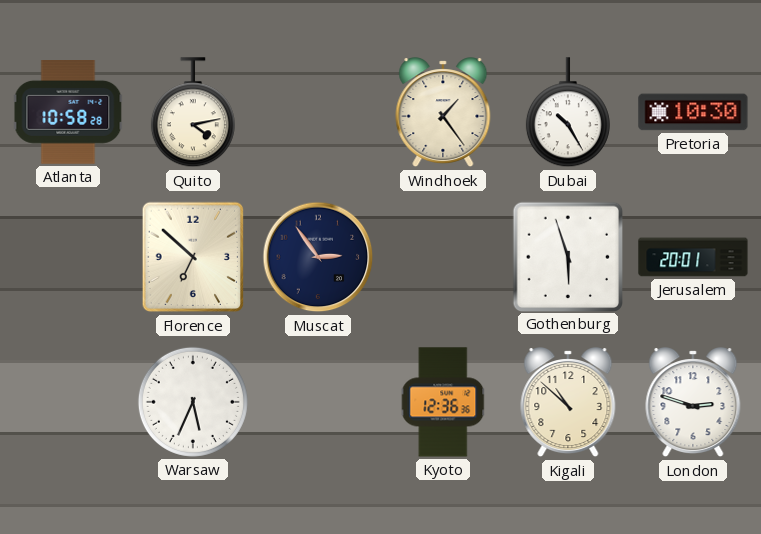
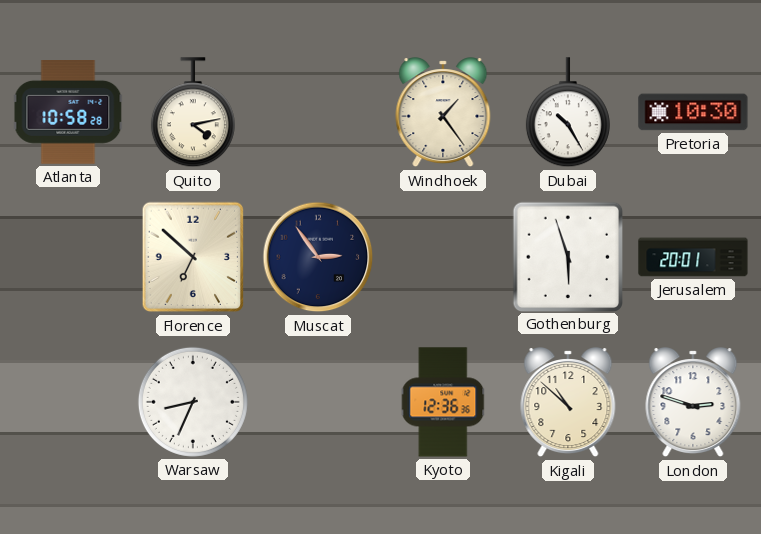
Warsaw: 5:34 -> 8:34 (193, 402)
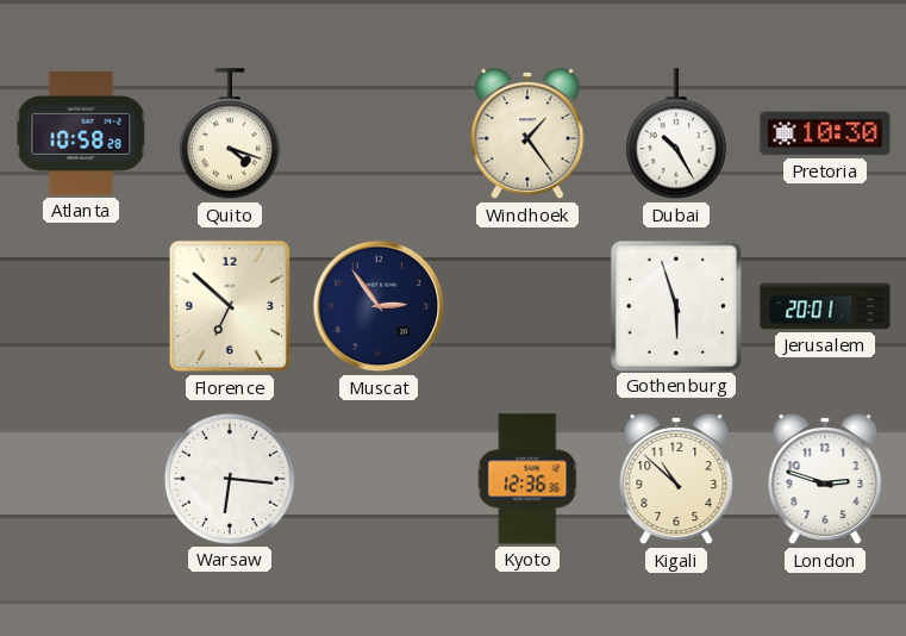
Quito: 4:13 -> 4:18 (230, 135)
Warsaw: 8:34 -> 6:16 (230, 479)
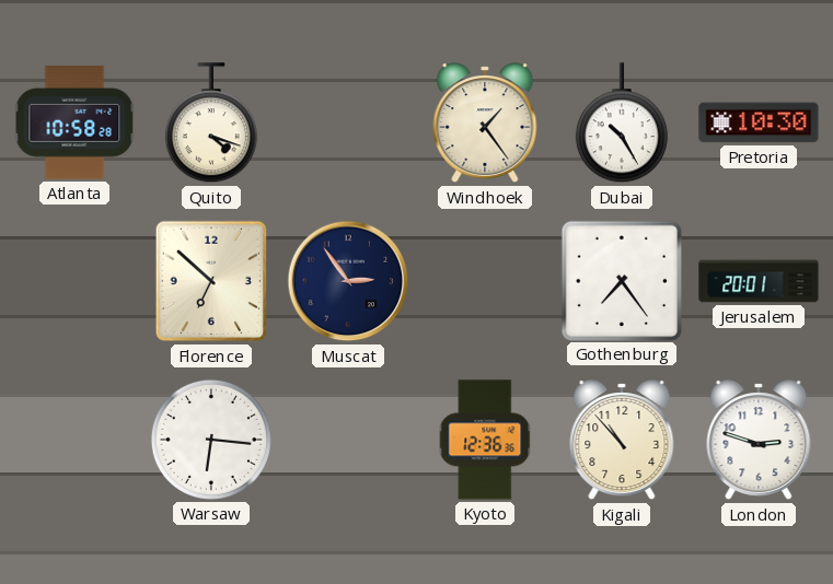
Gothenburg: 5:57 -> 7:24 (621, 280)
Kigali: 10:52 -> 10:53 (622, 441)
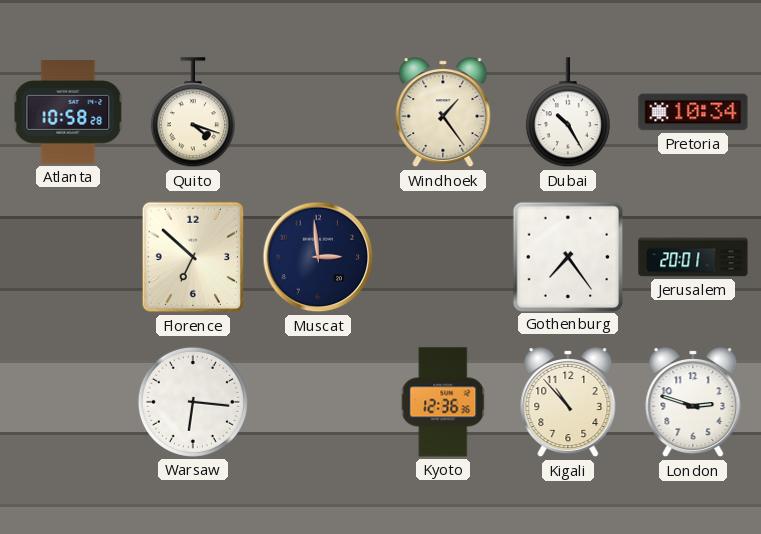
Pretoria: 10:30 -> 10:34 (693, 112)
Muscat: 2:54 -> 2:59 (318, 257)
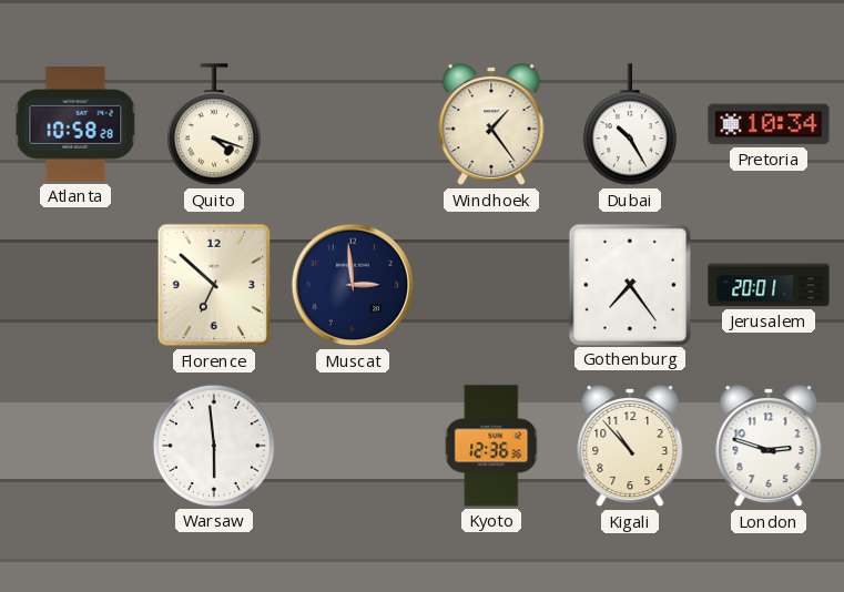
Warsaw: 6:16 -> 5:59 (214, 446)
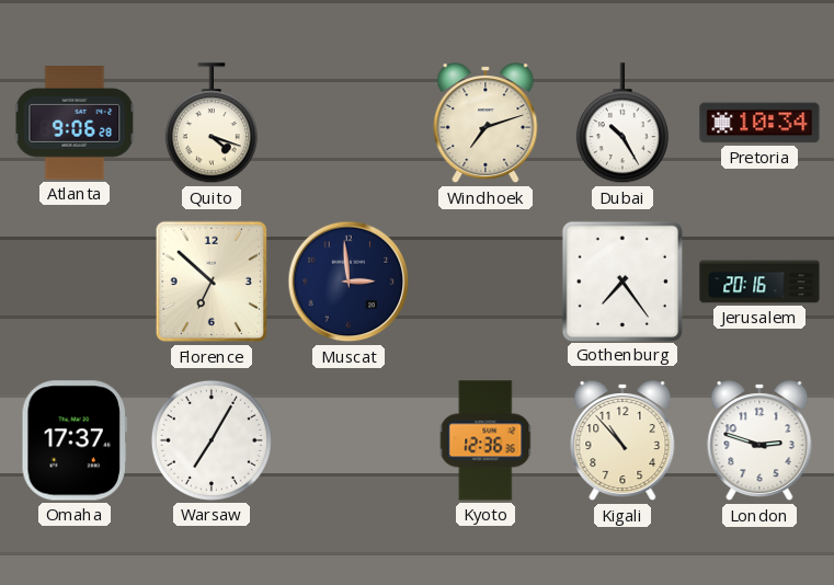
Atlanta: 10:58 -> 9:06 (75, 124)
Windhoek: 1:24 -> 7:12 (485, 124)
Jerusalem: 20:01 -> 20:16 (759, 282)
Omaha: none -> 17:37 (75, 440)
Warsaw: 5:59 -> 7:05 (212, 440)
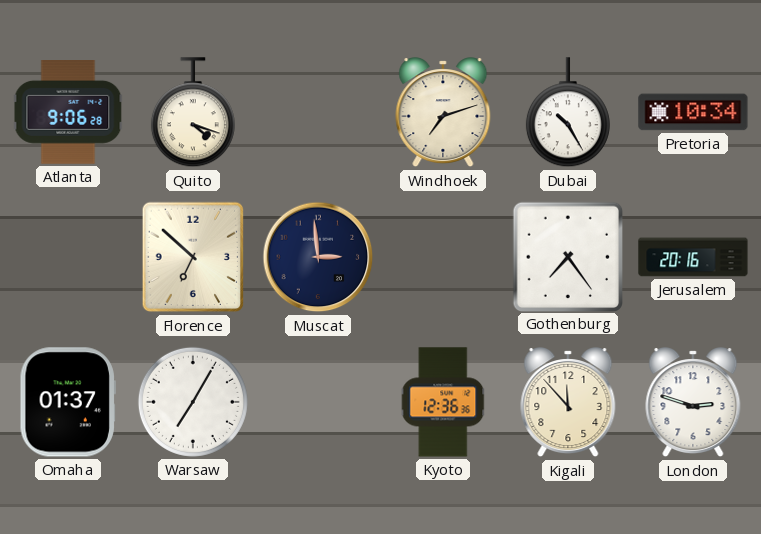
Omaha: 17:37 -> 01:37 (68, 402)
Kigali: 10:53 -> 11:53 (568, 403)
